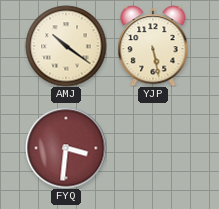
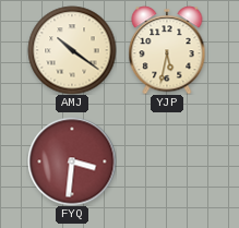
YJP: 5:28 -> 5:32 (167, 50)
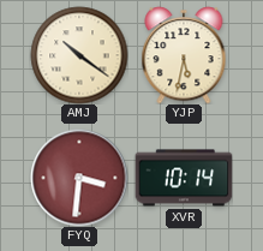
XVR: none -> 10:14 (184, 178)
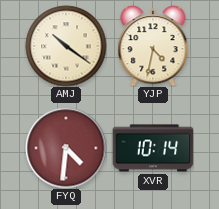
YJP: 5:32 -> 4:32 (153, 46)
FYQ: 3:31 -> 4:31 (66, 148)
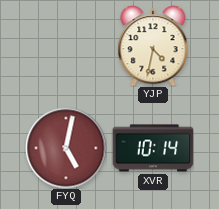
AMJ: 10:21 -> none (66, 46)
FYQ: 4:31 -> 5:02 (66, 148)
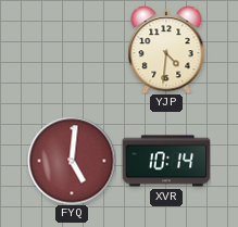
YJP: 4:32 -> 4:31 (166, 50)
FYQ: 5:02 -> 5:01 (72, 161)
